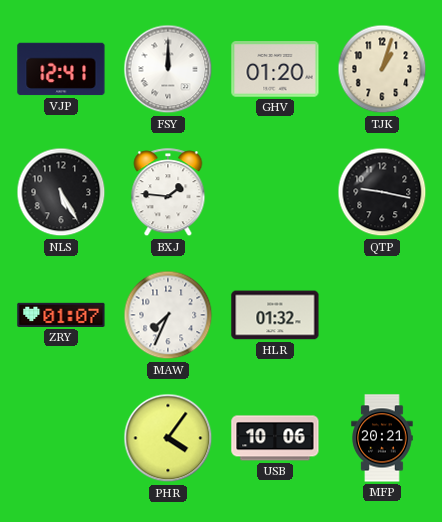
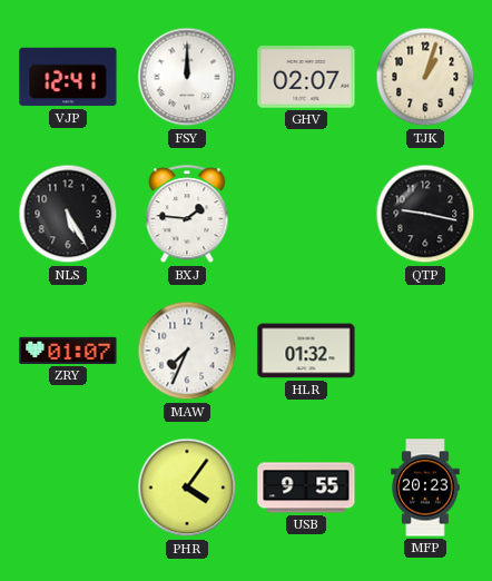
GHV: 01:20 -> 02:07 (306, 77)
USB: 10:06 -> 9:55 (306, 488)
MFP: 20:21 -> 20:23 (425, 488)
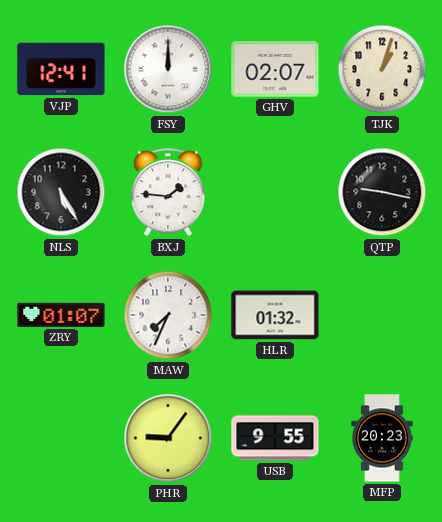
PHR: 4:06 -> 9:06 (168, 438)
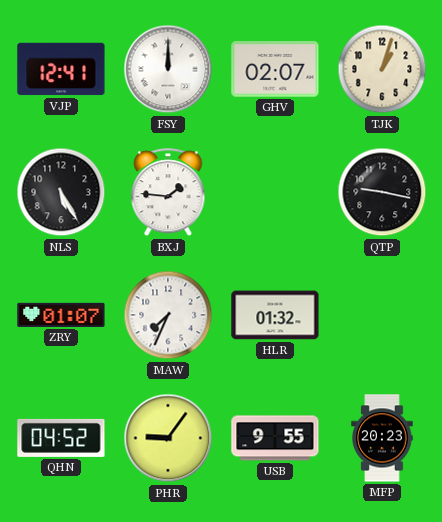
QHN: none -> 04:52 (61, 438)
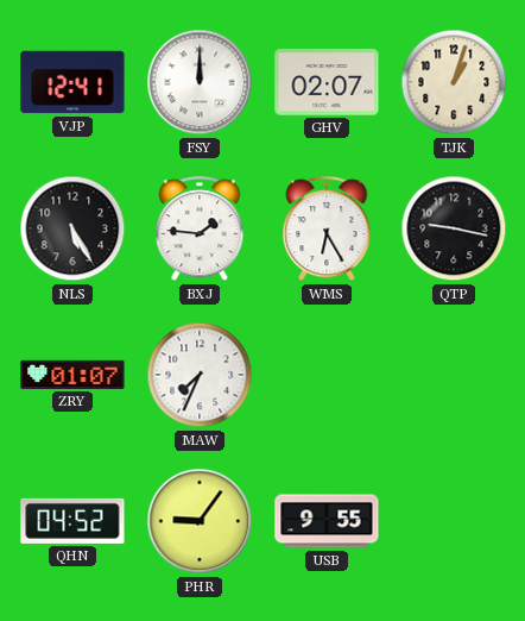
WMS: none -> 6:25 (327, 230)
HLR: 01:32 -> none (275, 315)
MFP: 20:23 -> none (382, 438)
